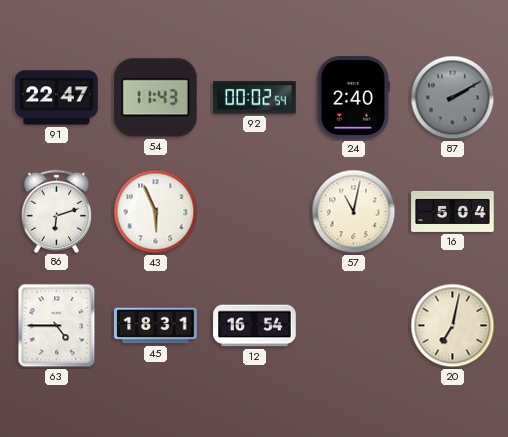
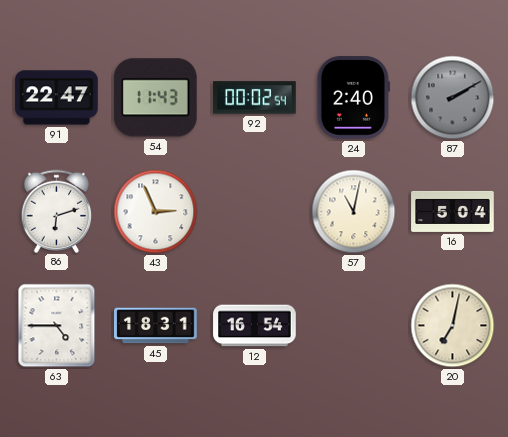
43: 5:56 -> 2:56 (156, 212)
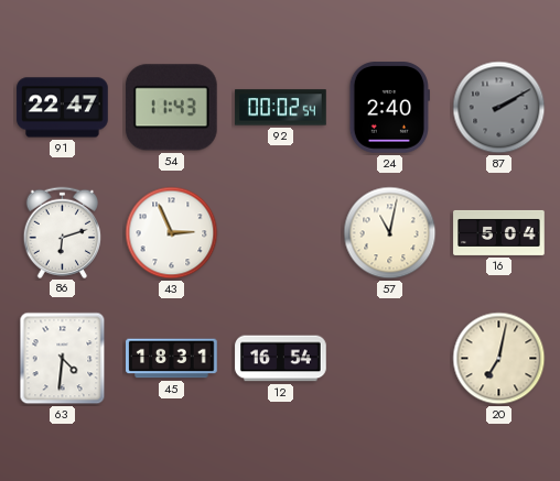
63: 4:45 -> 4:31 (63, 359)
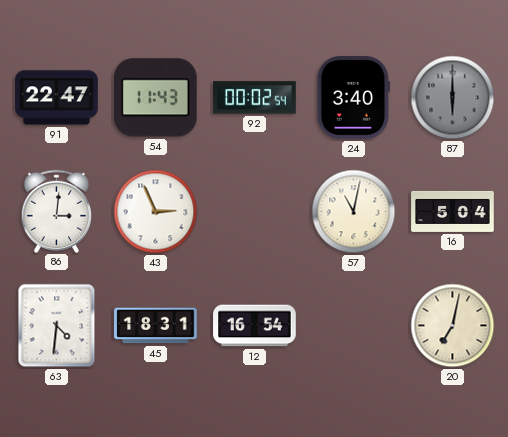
24: 2:40 -> 3:40 (353, 98)
87: 2:10 -> 6:00 (453, 98)
86: 6:12 -> 3:01 (57, 211)
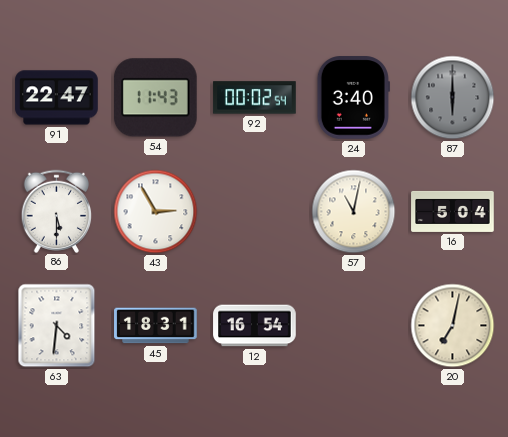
86: 3:01 -> 5:30 (57, 211)
43: 2:56 -> 2:55 (156, 212)
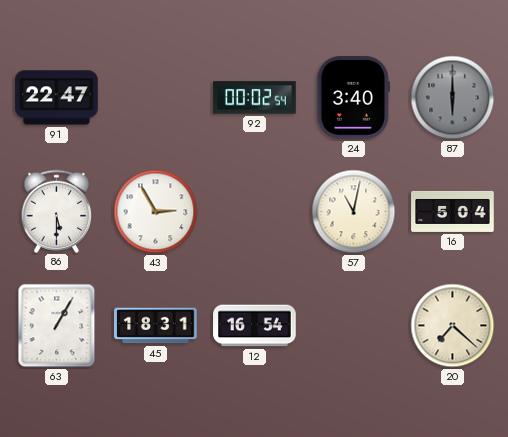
54: 11:43 -> none (155, 98)
63: 4:31 -> 1:05 (57, 326)
20: 7:02 -> 7:22 (453, 326)
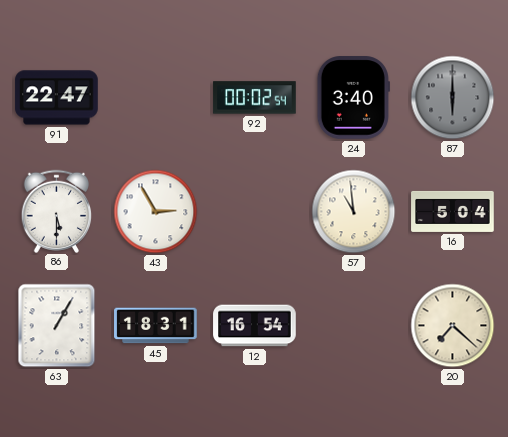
57: 11:02 -> 10:59 (354, 212)
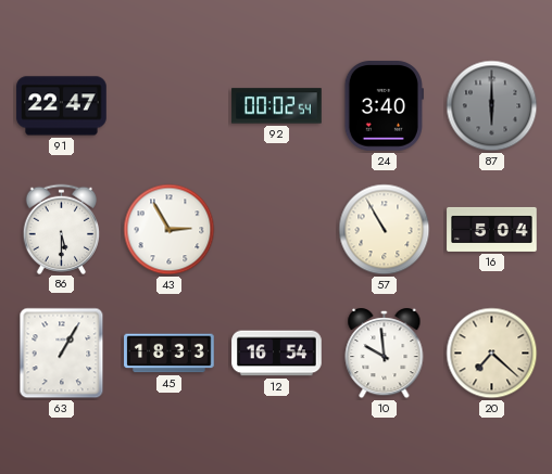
57: 10:59 -> 10:55 (385, 230)
45: 18:31 -> 18:33 (170, 354)
10: none -> 9:59 (385, 355)
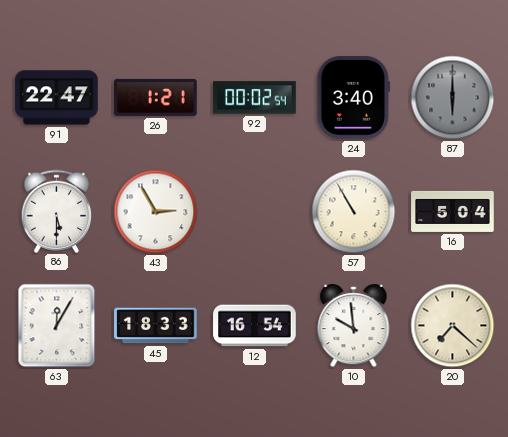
26: none -> 1:21 (156, 97)
63: 1:05 -> 12:05 (57, 326)
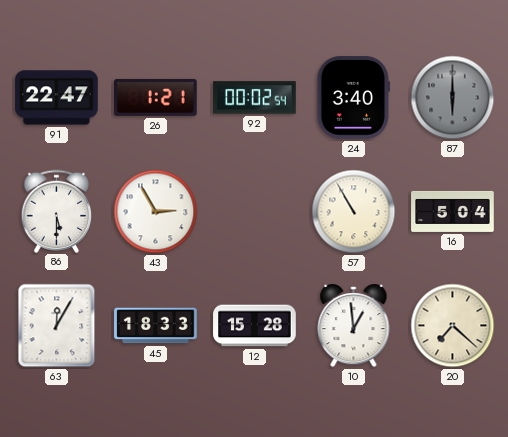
12: 16:54 -> 15:28 (255, 326)
10: 9:59 -> 12:59 (354, 327)
